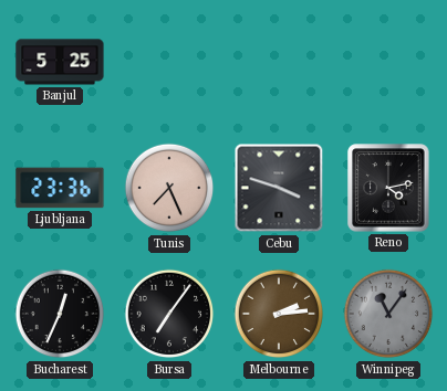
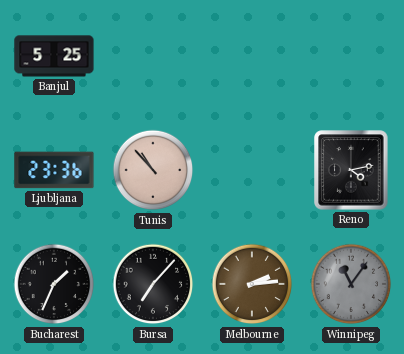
Tunis: 7:26 -> 10:53 (153, 170)
Cebu: 3:48 -> none (279, 188)
Bucharest: 12:34 -> 1:34 (54, 284)
Bursa: 7:06 -> 7:07 (153, 284)
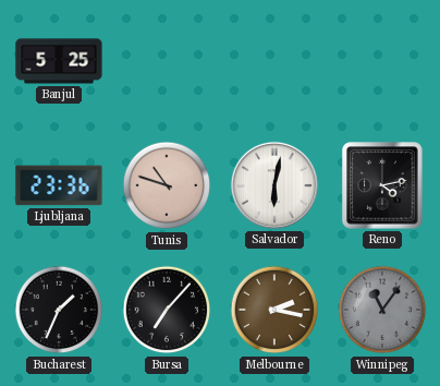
Tunis: 10:53 -> 10:48 (167, 185)
Salvador: none -> 6:02 (274, 185)
Melbourne: 2:14 -> 2:17 (274, 310)
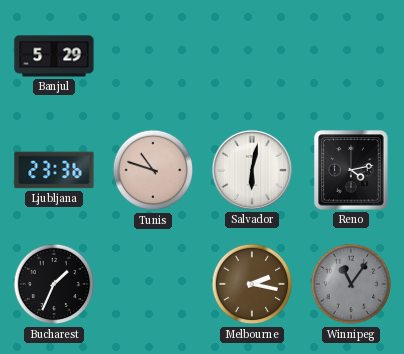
Banjul: 5:25 -> 5:29 (54, 56)
Bursa: 7:07 -> none (167, 310)
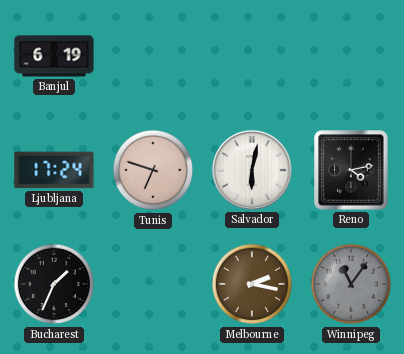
Banjul: 5:29 -> 6:19 (54, 56)
Ljubljana: 23:36 -> 17:24 (54, 170)
Tunis: 10:48 -> 6:48 (153, 170)
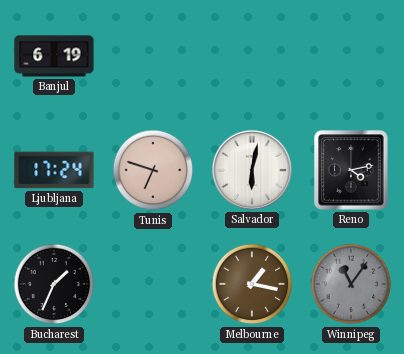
Melbourne: 2:17 -> 1:17 (252, 284)
